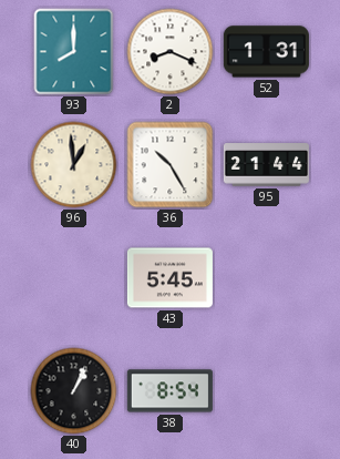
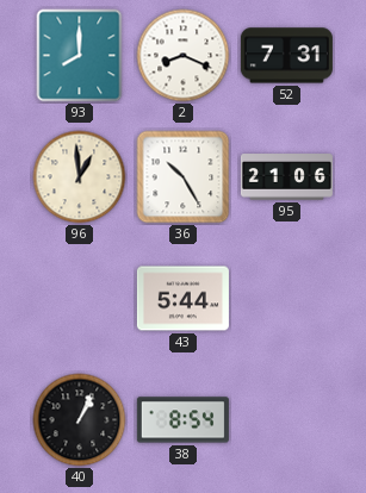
52: 1:31 -> 7:31 (286, 56)
95: 21:44 -> 21:06 (286, 177)
43: 5:45 -> 5:44 (182, 299)
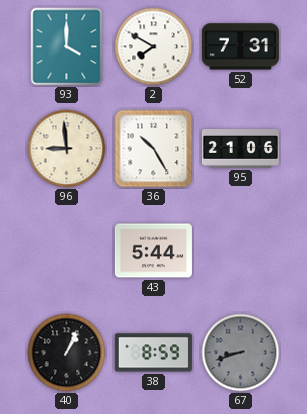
93: 8:00 -> 4:00 (67, 47)
2: 8:19 -> 7:50 (154, 47)
96: 12:59 -> 8:59 (67, 149)
38: 8:54 -> 8:59 (153, 353)
67: none -> 8:42 (241, 353)
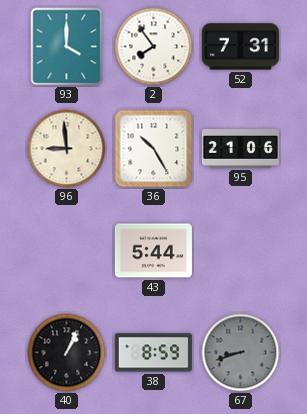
2: 7:50 -> 7:54 (154, 47)
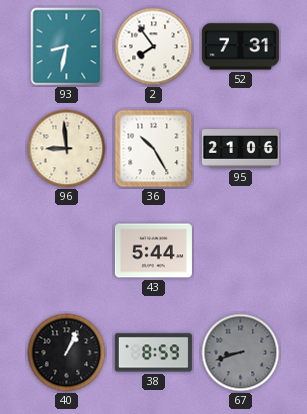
93: 4:00 -> 8:32 (67, 47)
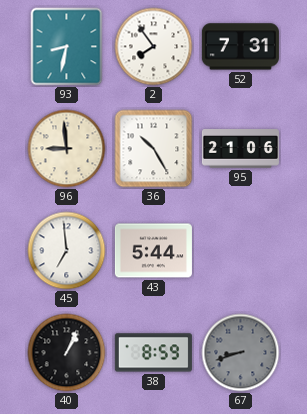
45: none -> 6:59 (67, 251)
